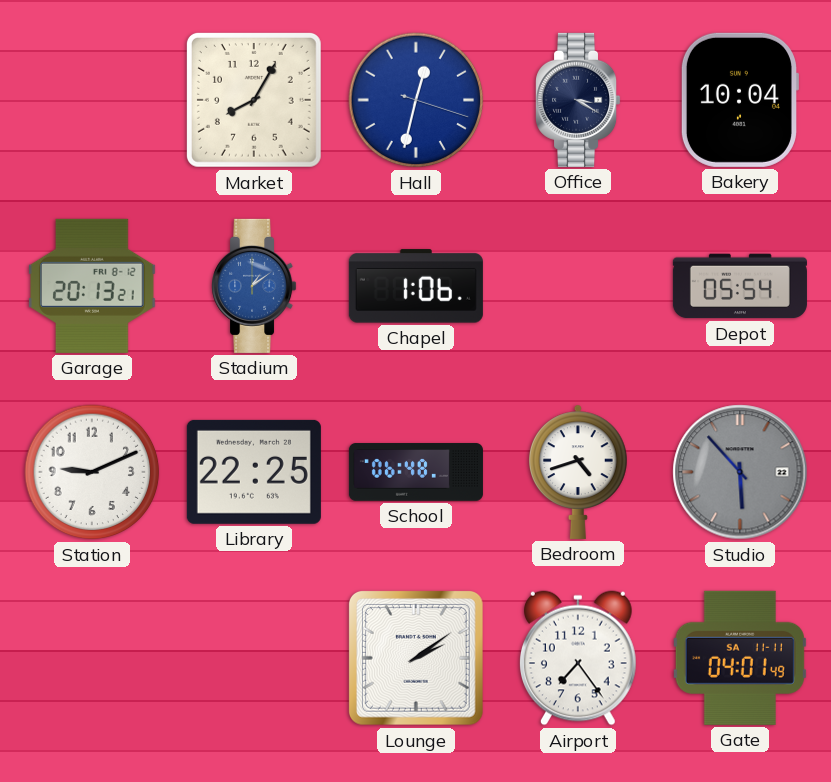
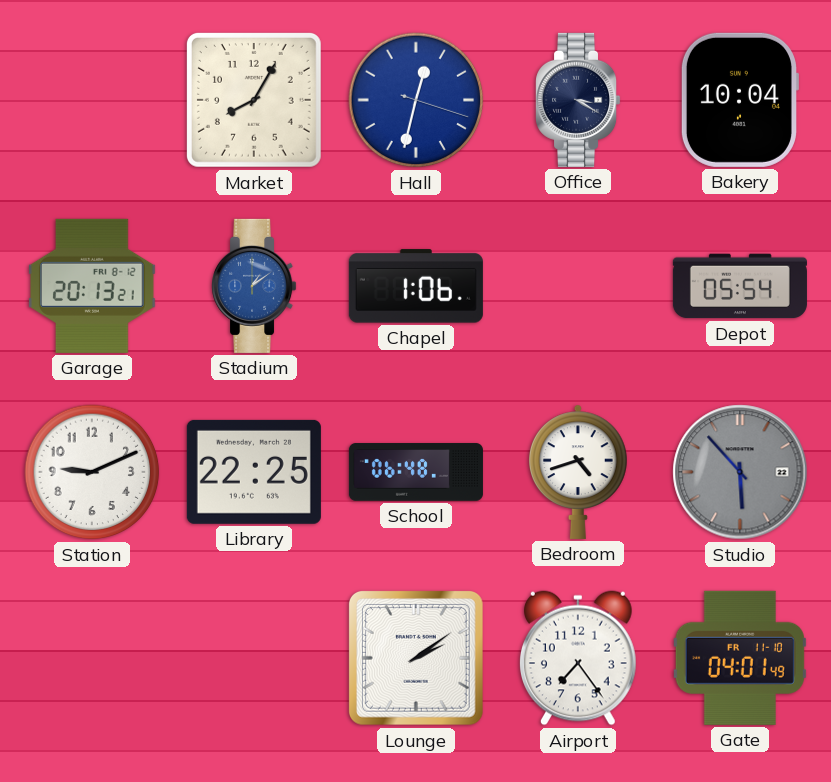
Gate date: SA 11-11 -> FR 11-10 (740, 658)
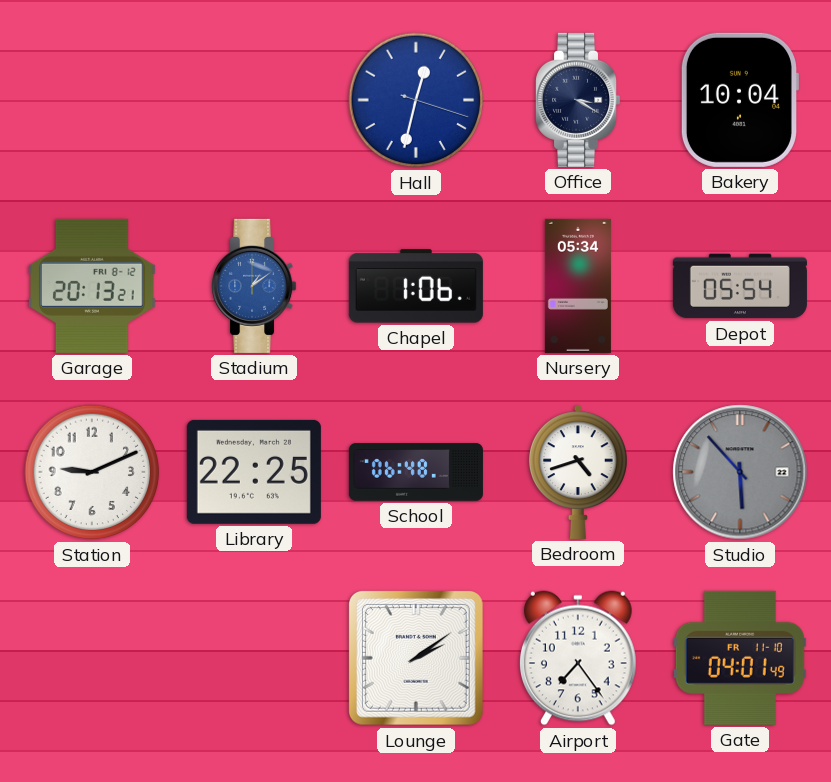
Market: 8:05 -> none (254, 100)
Nursery: none -> 05:34 (578, 286)
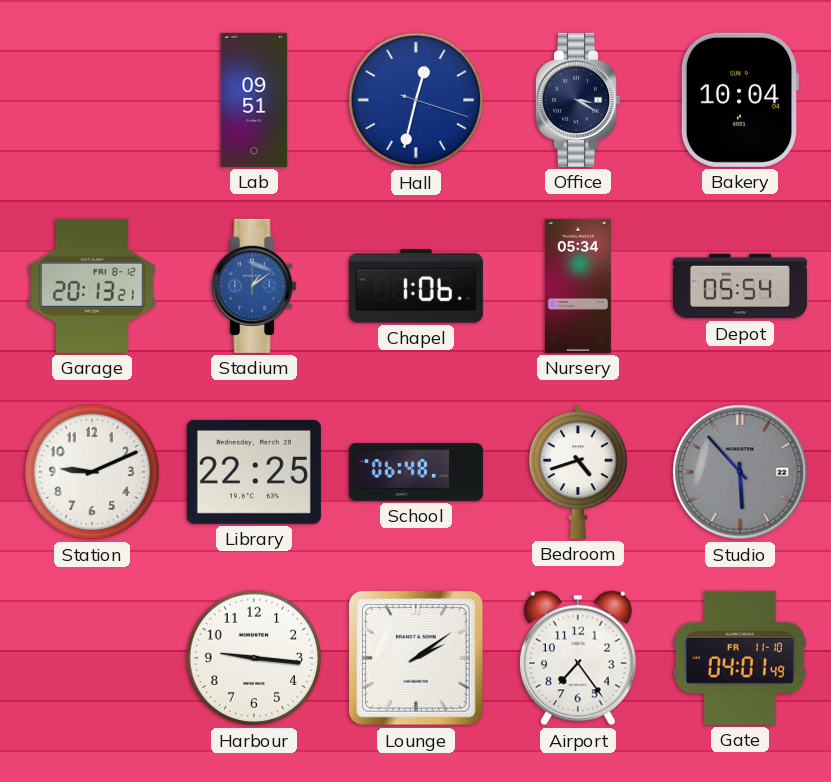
Lab: none -> 09:51 (254, 100)
Harbour: none -> 9:16 (254, 658)
